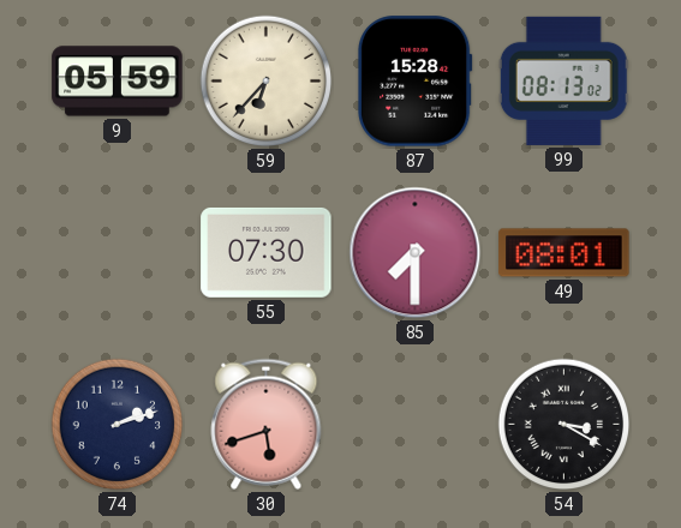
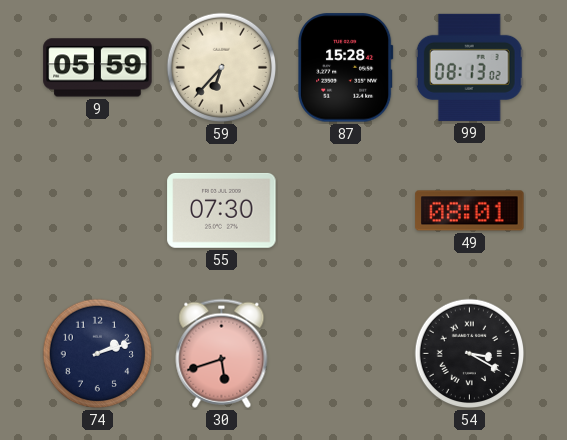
85: 7:30 -> none (416, 253)
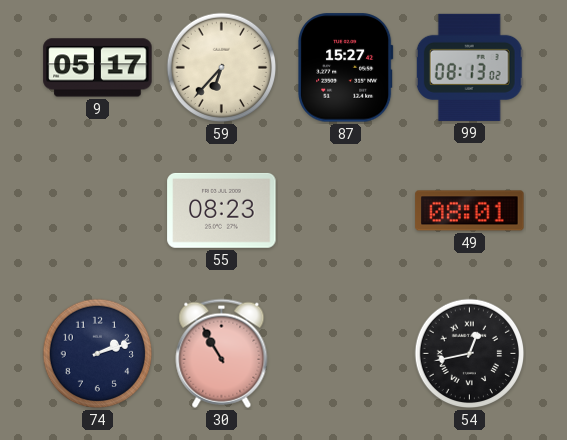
9: 05:59 -> 05:17 (98, 68)
87: 15:28 -> 15:27 (346, 68)
55: 07:30 -> 08:23 (222, 210)
30: 5:42 -> 10:55 (222, 353)
54: 3:20 -> 12:43 (470, 354)
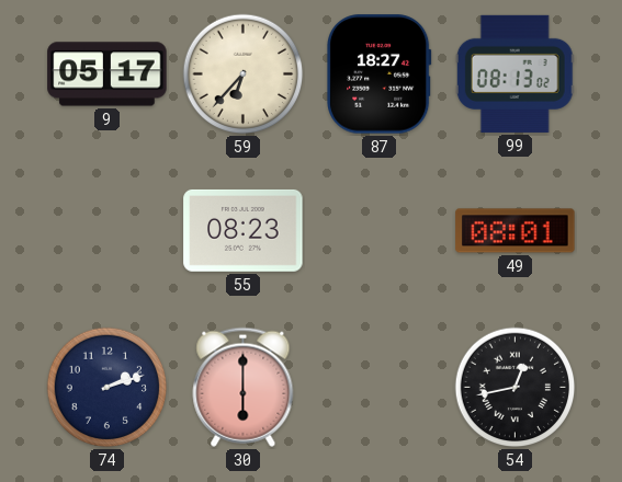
87: 15:27 -> 18:27 (380, 74)
30: 10:55 -> 6:00 (244, 387)
